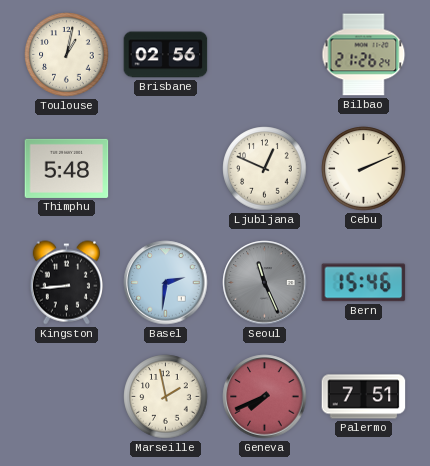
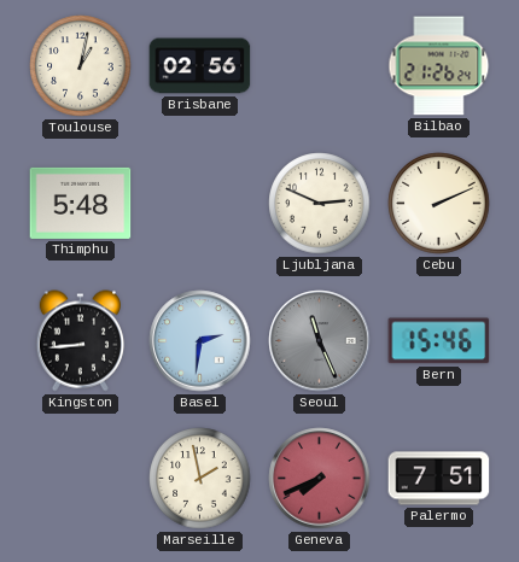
Ljubljana: 12:49 -> 2:49 (320, 204)
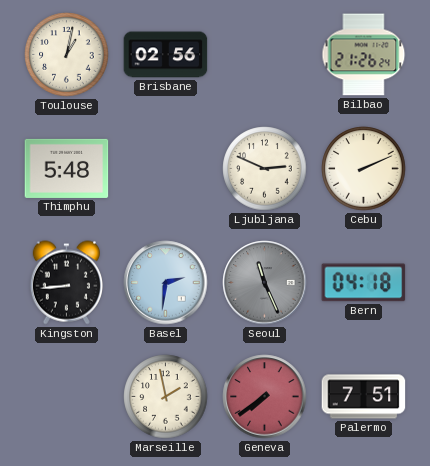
Bern: 15:46 -> 04:18 (364, 283)
Geneva: 7:41 -> 7:39 (265, 397)
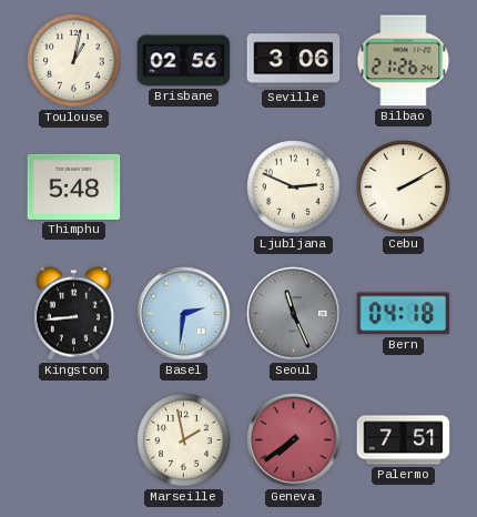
Seville: none -> 3:06 (294, 61)
Cebu: 2:11 -> 2:10 (404, 187)
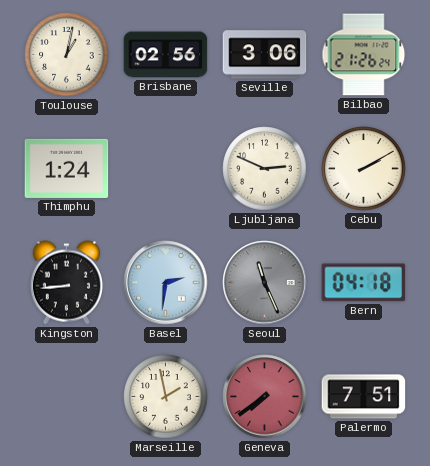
Thimphu: 5:48 -> 1:24 (67, 168)
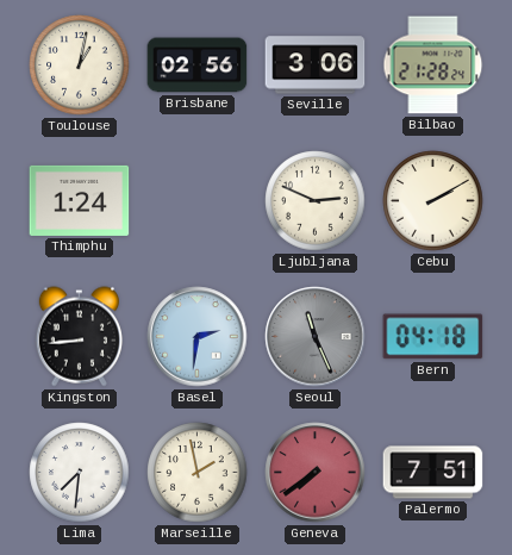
Bilbao: 21:26 -> 21:28 (433, 66)
Lima: none -> 7:31 (80, 473)
